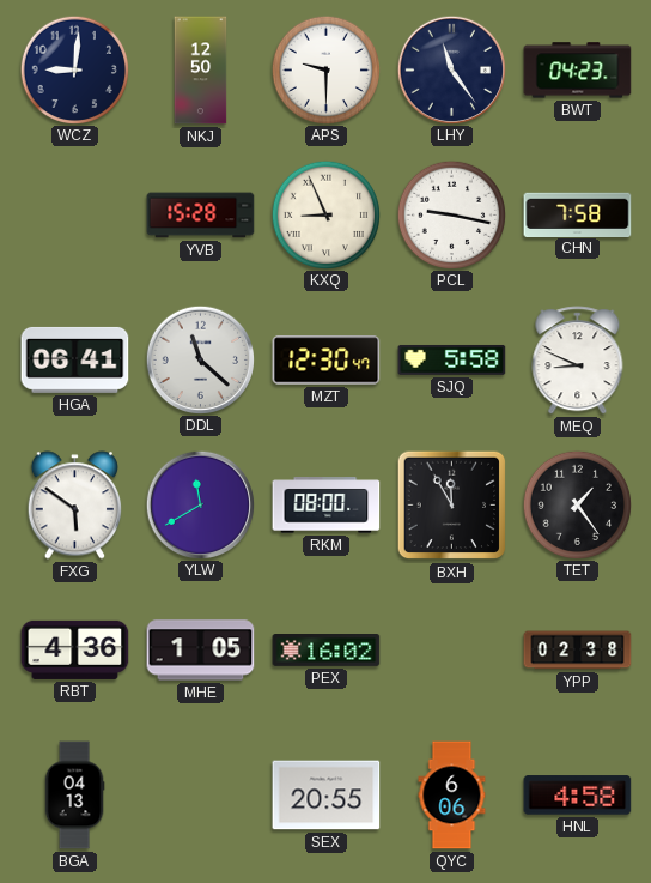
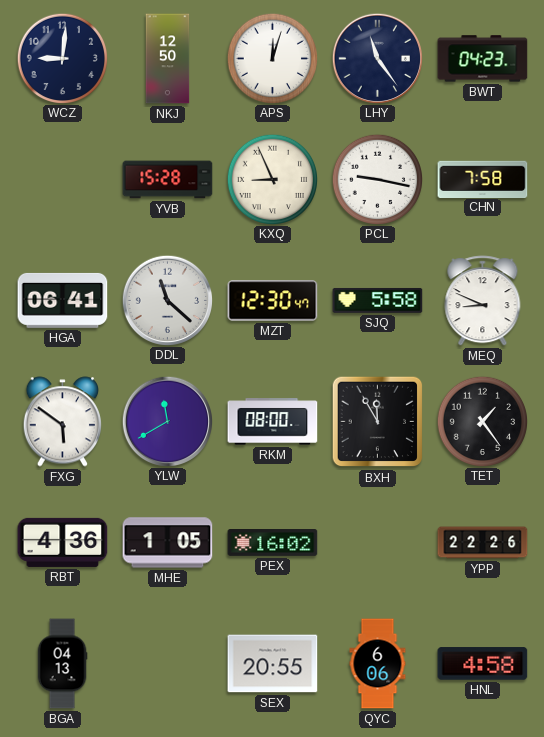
APS: 9:30 -> 12:03 (272, 58)
YPP: 02:38 -> 22:26 (483, 543)
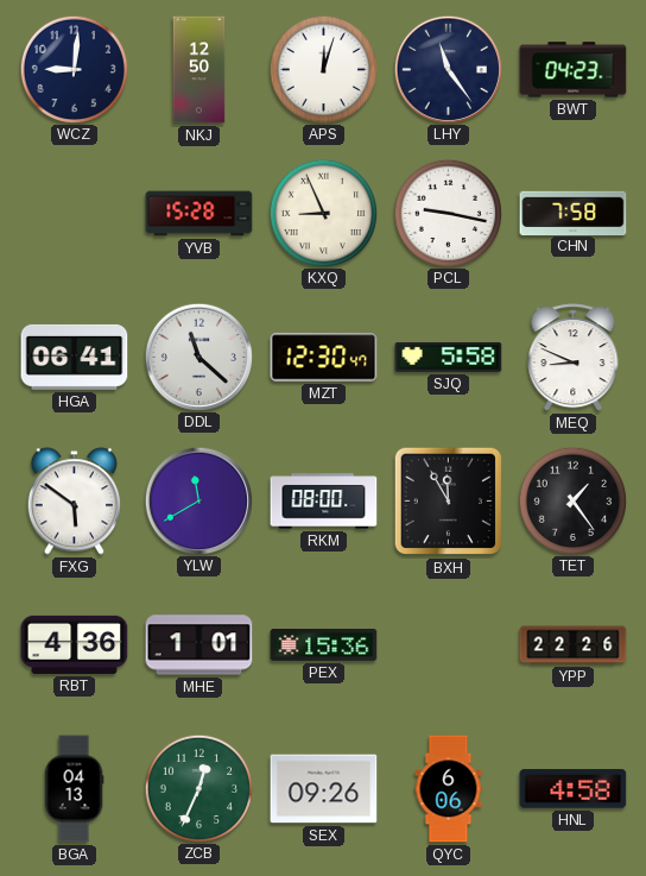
MHE: 1:05 -> 1:01 (199, 645)
PEX: 16:02 -> 15:36 (324, 645)
ZCB: none -> 12:34 (198, 788)
SEX: 20:55 -> 09:26 (324, 789)
